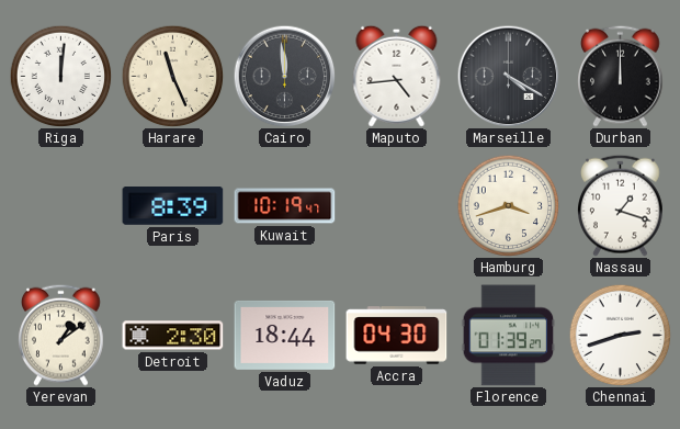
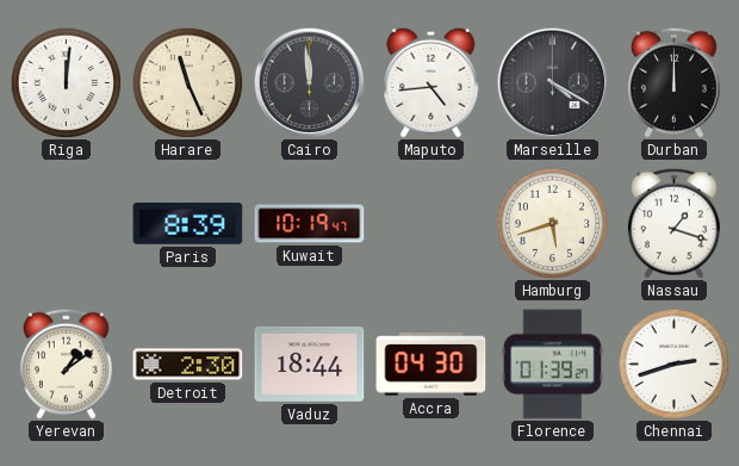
Hamburg: 3:42 -> 5:42 (552, 223)
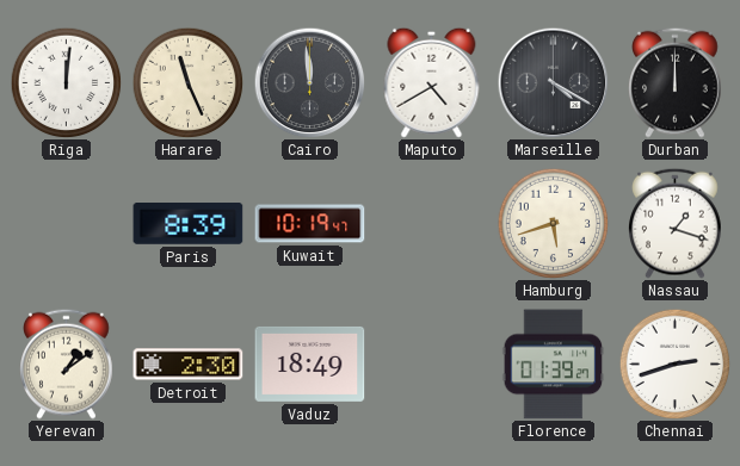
Maputo: 4:44 -> 4:40 (432, 82)
Vaduz: 18:44 -> 18:49 (310, 364)
Accra: 04:30 -> none (431, 365)
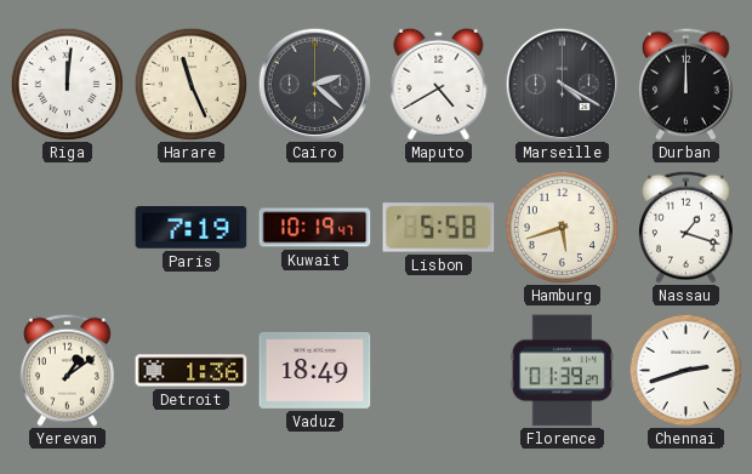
Cairo: 11:59 -> 2:22 (314, 84)
Paris: 8:39 -> 7:19 (192, 228)
Lisbon: none -> 5:58 (439, 228)
Detroit: 2:30 -> 1:36 (192, 371)
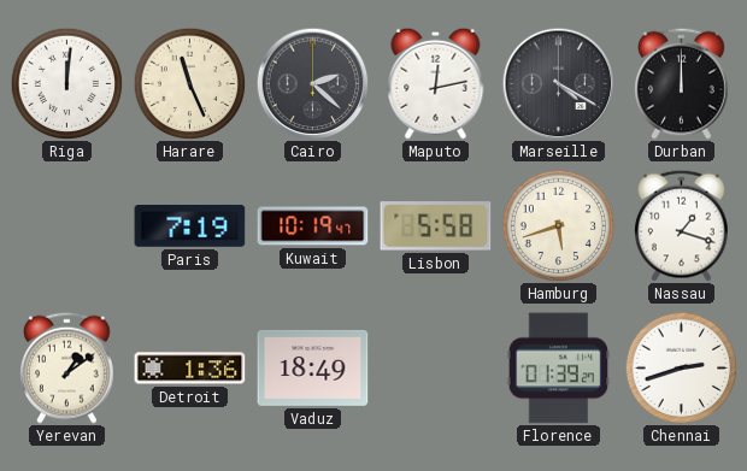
Maputo: 4:40 -> 12:13 (436, 83)
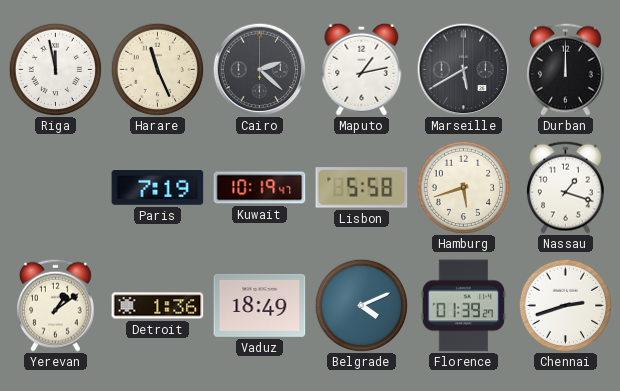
Riga: 12:01 -> 11:58 (55, 69)
Maputo: 12:13 -> 1:13 (362, 69)
Marseille: 4:20 -> 5:40 (463, 69)
Belgrade: none -> 4:11 (361, 305)
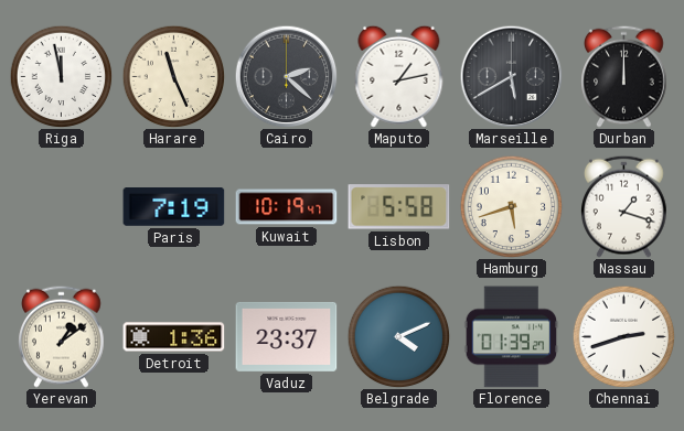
Vaduz: 18:49 -> 23:37 (287, 336)
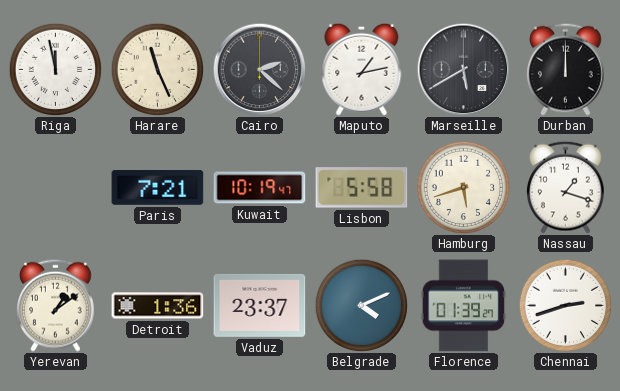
Paris: 7:19 -> 7:21 (158, 188)
